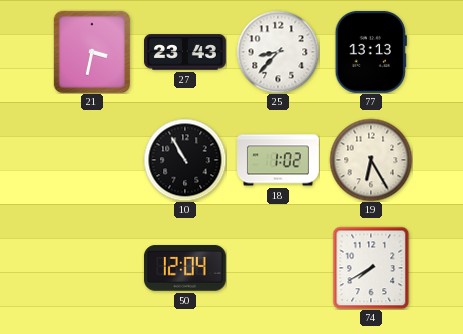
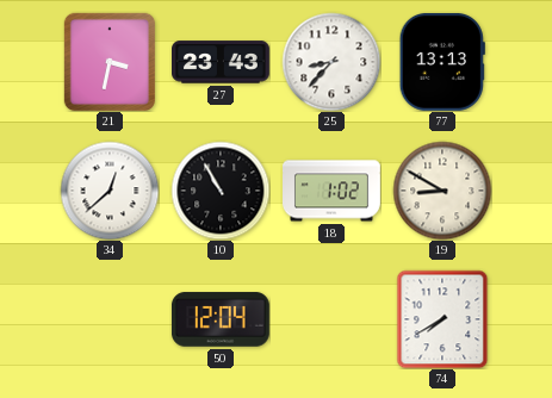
34: none -> 12:38 (110, 191)
19: 6:25 -> 8:50 (442, 191)
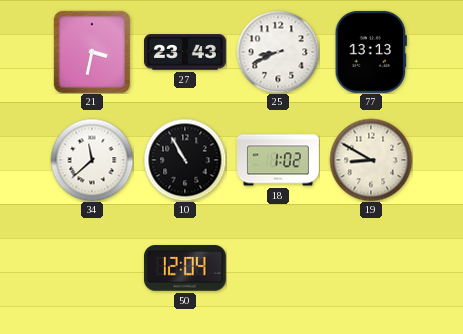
25: 8:37 -> 8:41 (278, 52)
34: 12:38 -> 11:38 (92, 160)
74: 7:40 -> none (442, 319)
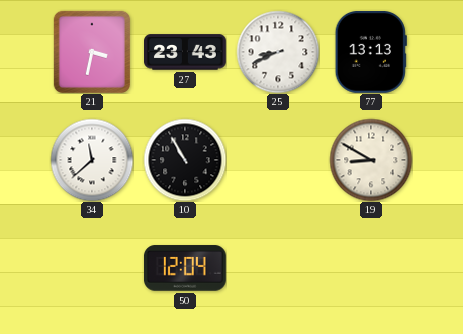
18: 1:02 -> none (279, 160)
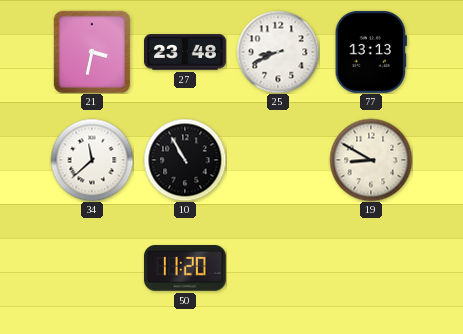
27: 23:43 -> 23:48 (186, 52)
50: 12:04 -> 11:20 (185, 268)
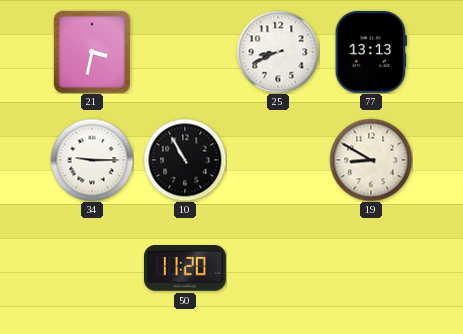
27: 23:48 -> none (186, 52)
34: 11:38 -> 9:15 (92, 160)
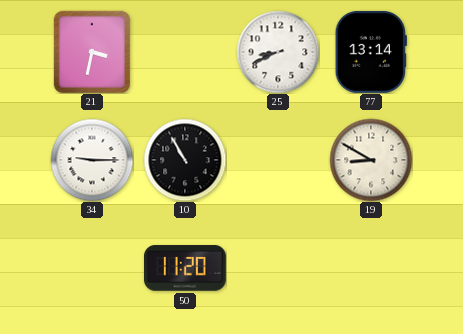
77: 13:13 -> 13:14 (371, 52)
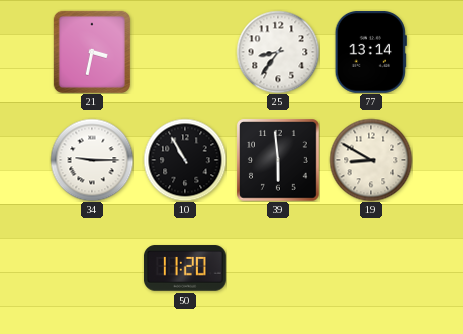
25: 8:41 -> 8:36 (278, 52)
39: none -> 5:59 (278, 160)
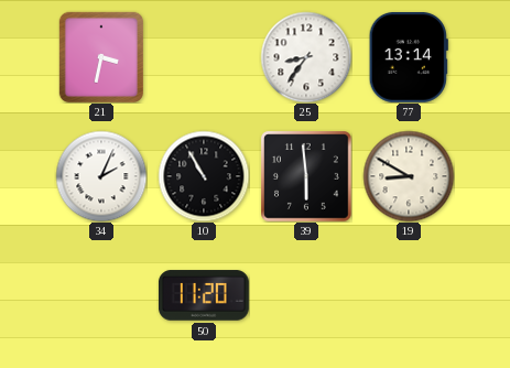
34: 9:15 -> 2:04 (101, 176)
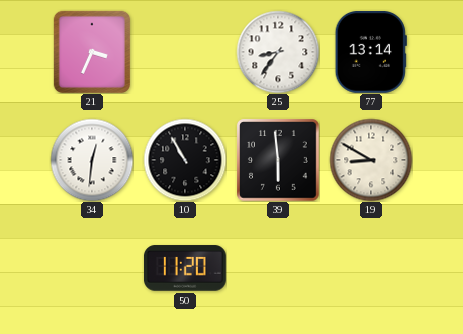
21: 3:32 -> 3:34 (91, 51)
34: 2:04 -> 12:31 (92, 160)
